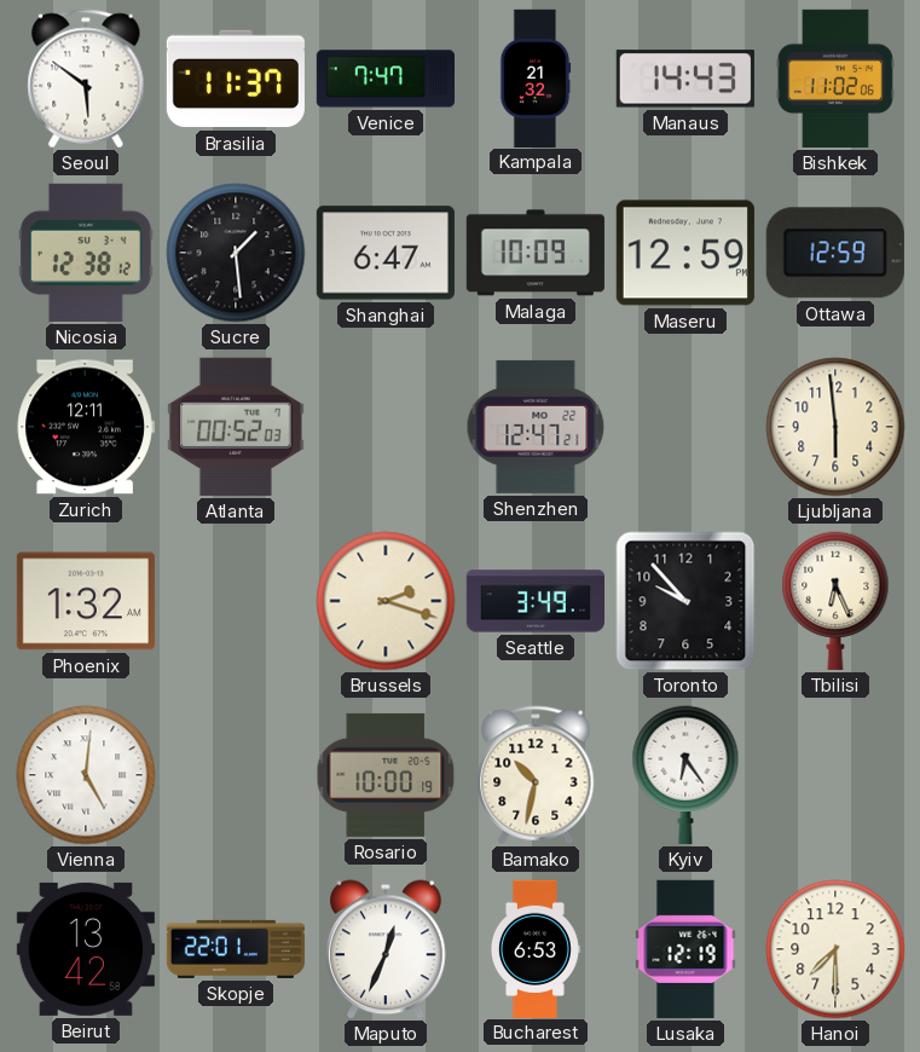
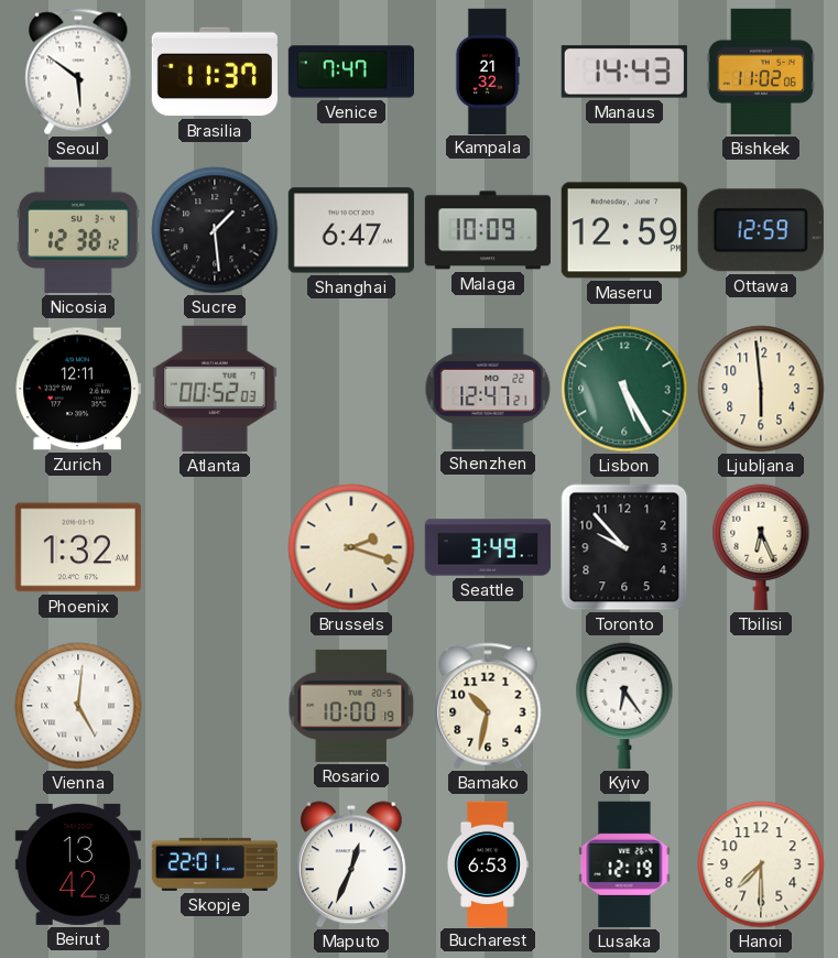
Lisbon: none -> 5:25 (624, 389)
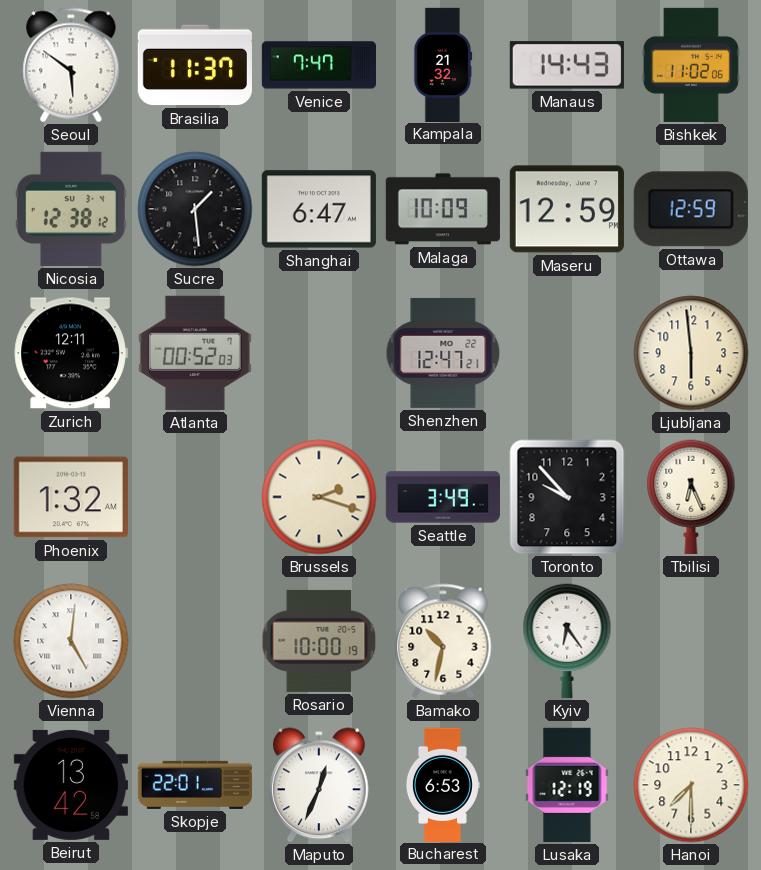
Lisbon: 5:25 -> none (624, 389)
